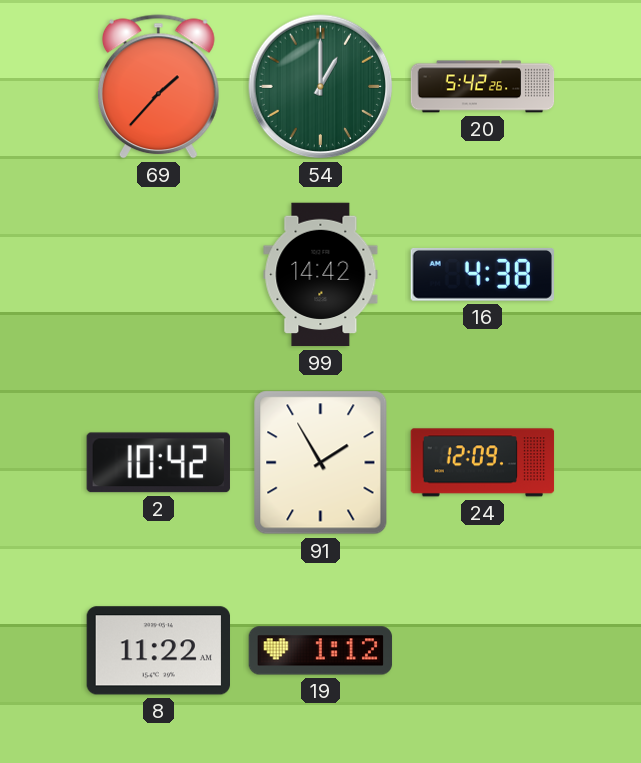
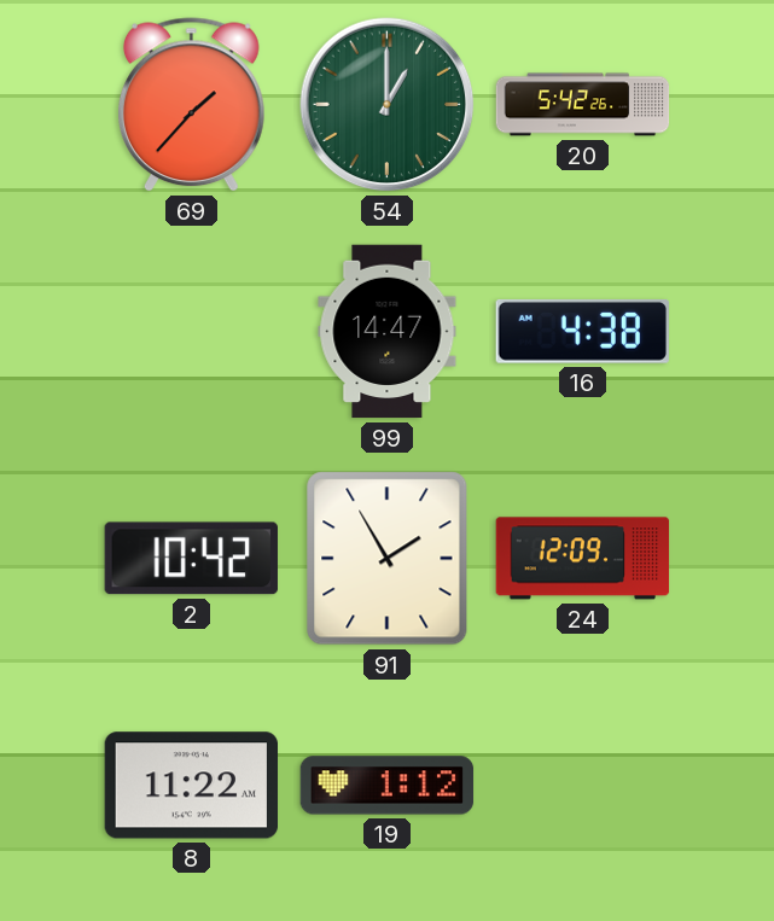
99: 14:42 -> 14:47 (388, 332)
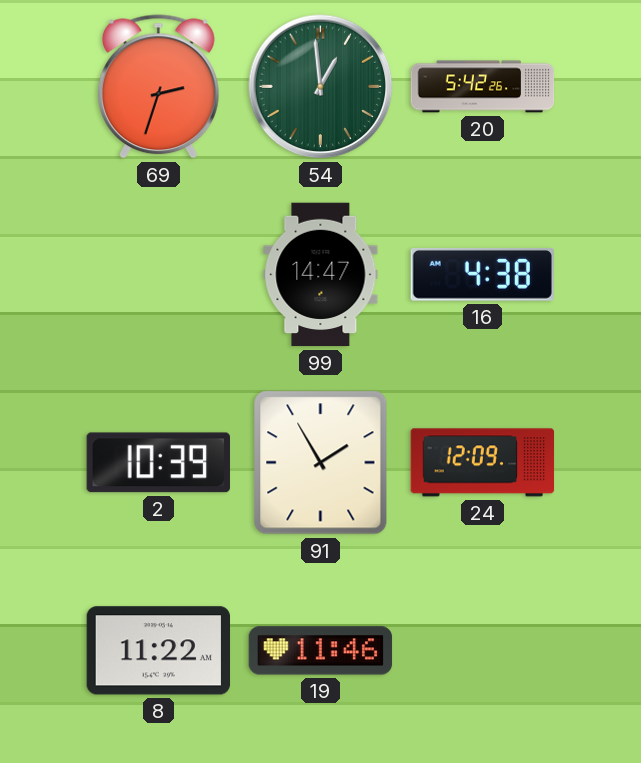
69: 1:37 -> 2:33 (158, 87)
54: 1:00 -> 12:59 (321, 87)
2: 10:42 -> 10:39 (158, 463)
19: 1:12 -> 11:46 (321, 651)
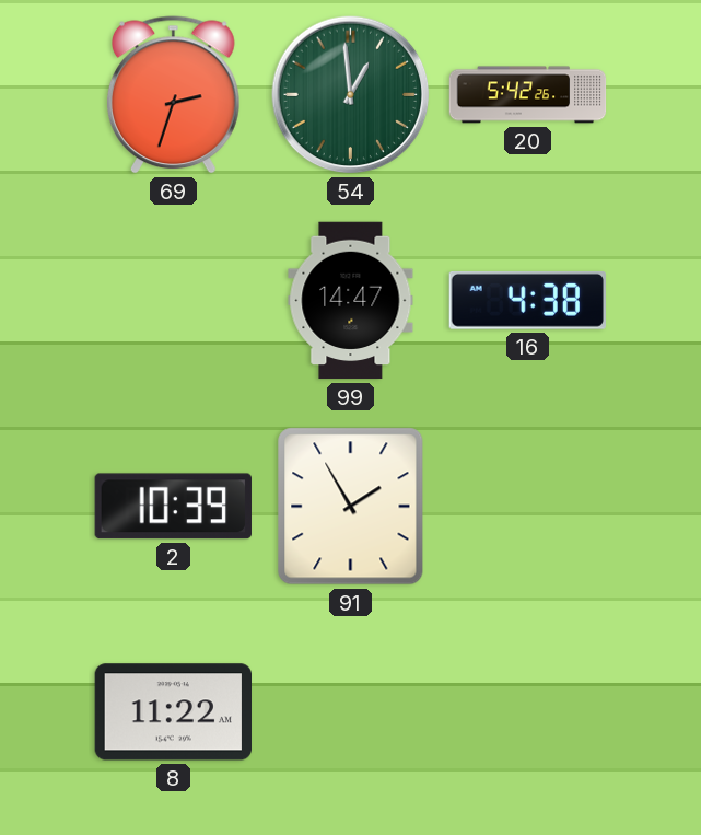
24: 12:09 -> none (483, 463)
19: 11:46 -> none (321, 651)
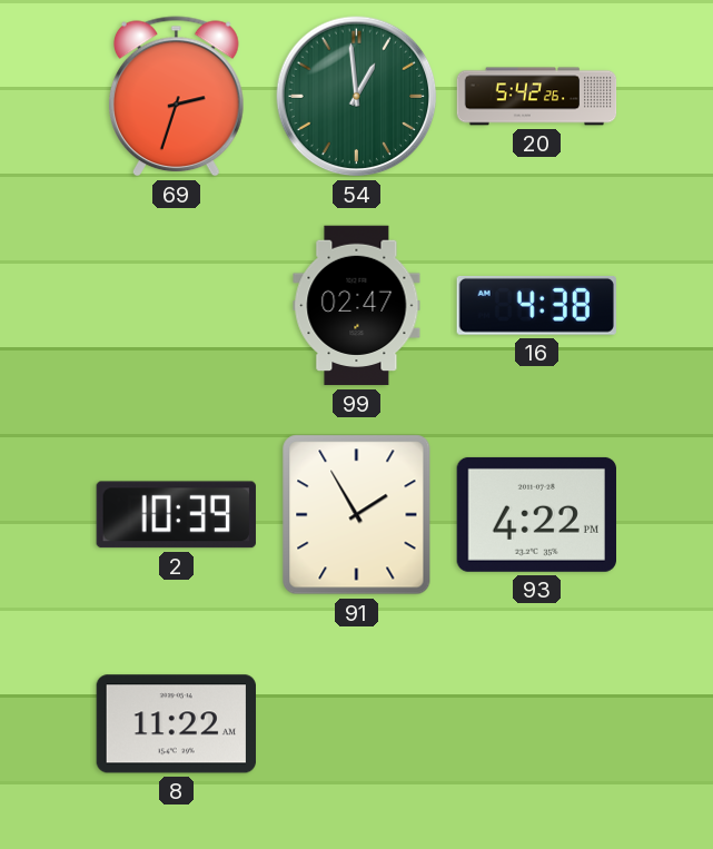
99: 14:47 -> 02:47 (357, 306)
93: none -> 4:22 (536, 514)
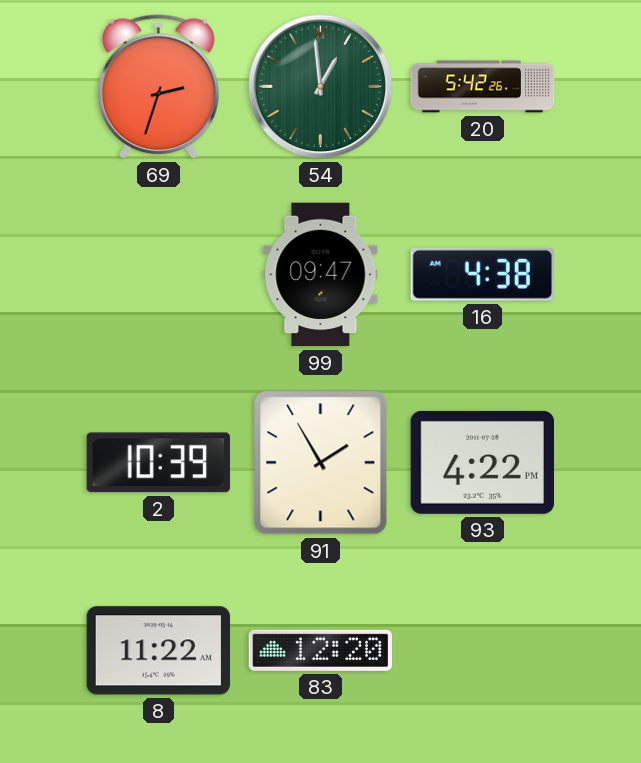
99: 02:47 -> 09:47 (321, 275)
83: none -> 12:20 (320, 650)
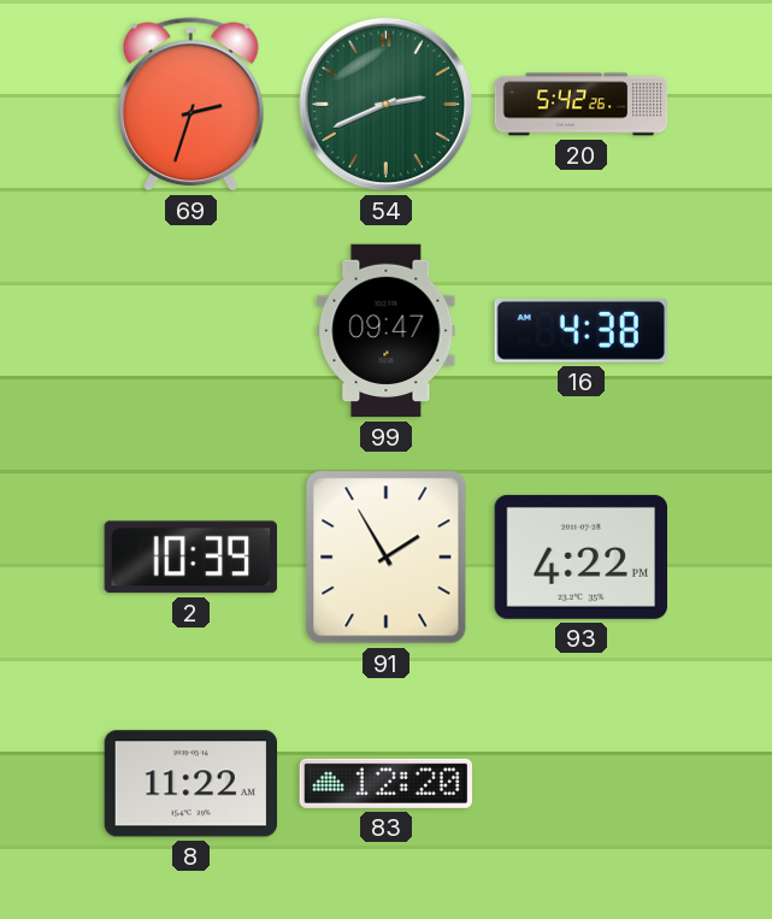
54: 12:59 -> 2:41 (387, 105)
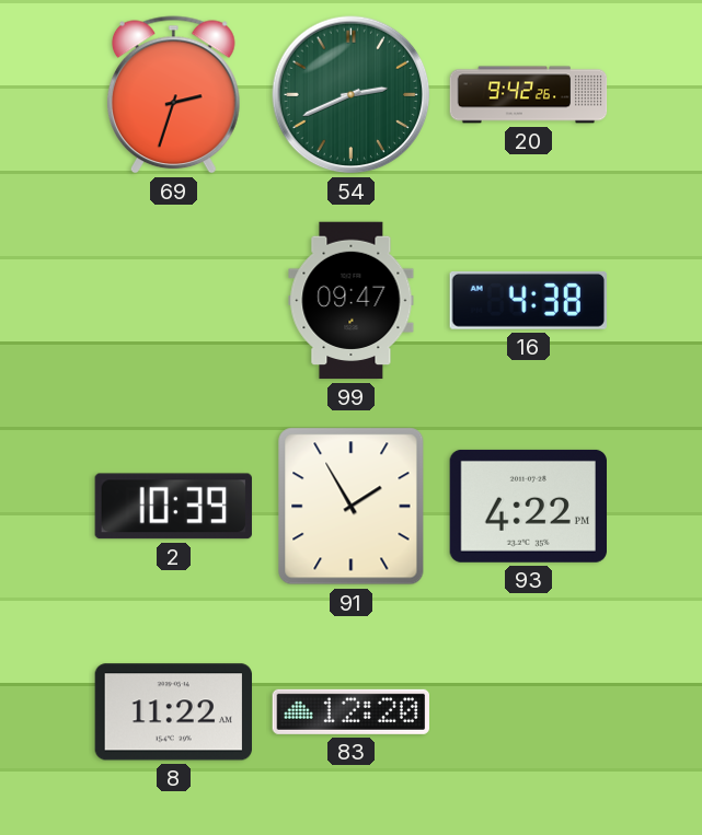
20: 5:42 -> 9:42 (529, 95)
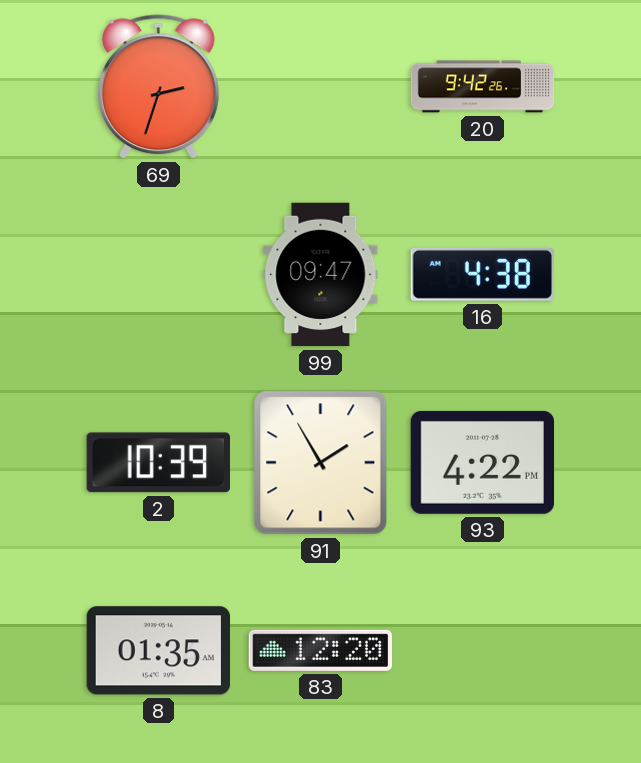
54: 2:41 -> none (352, 95)
8: 11:22 -> 01:35 (158, 651)
